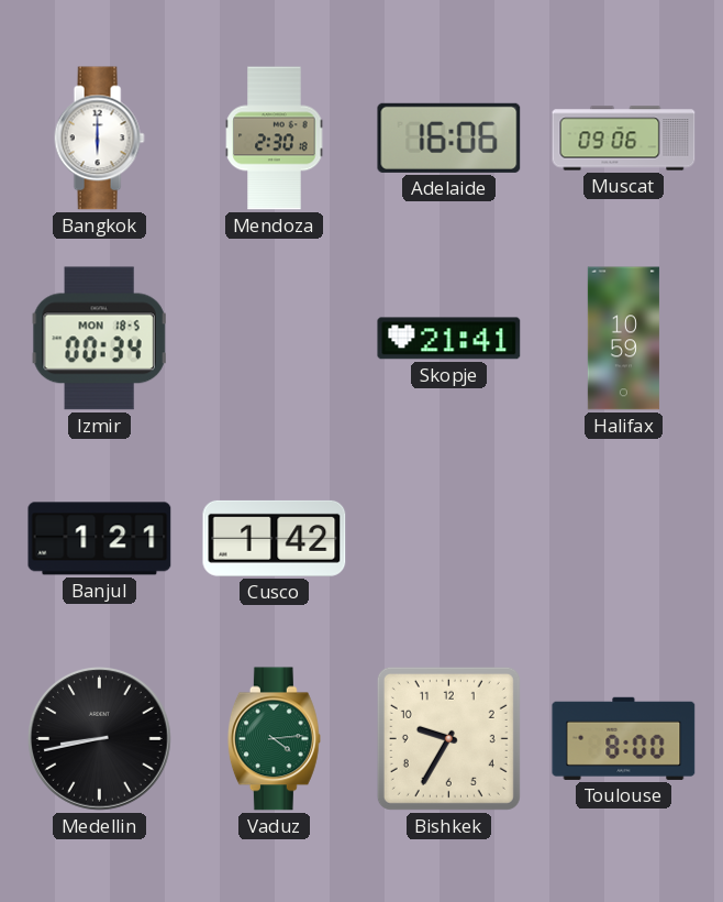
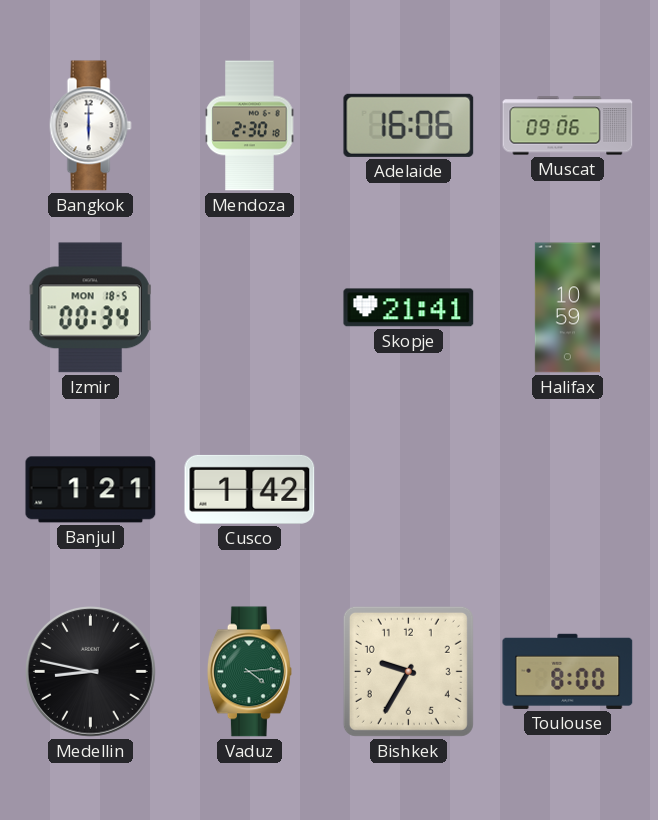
Medellin: 8:43 -> 8:47 (91, 672)
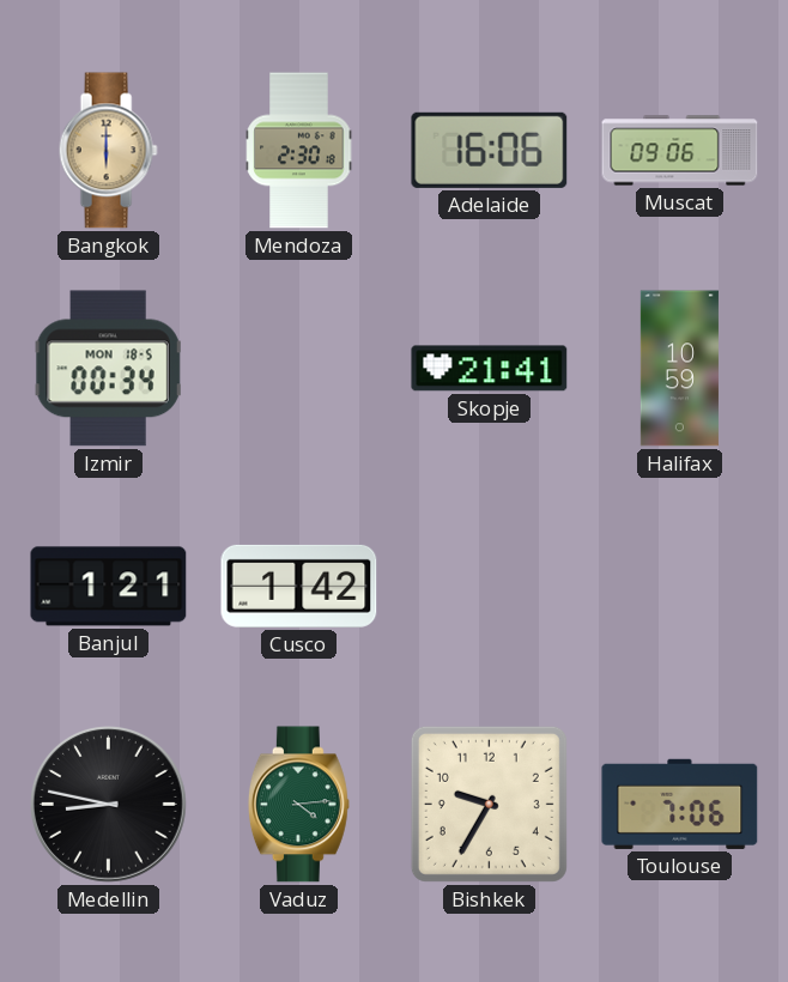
Bangkok dial: white -> champagne (108, 151)
Toulouse: 8:00 -> 7:06 (680, 804)
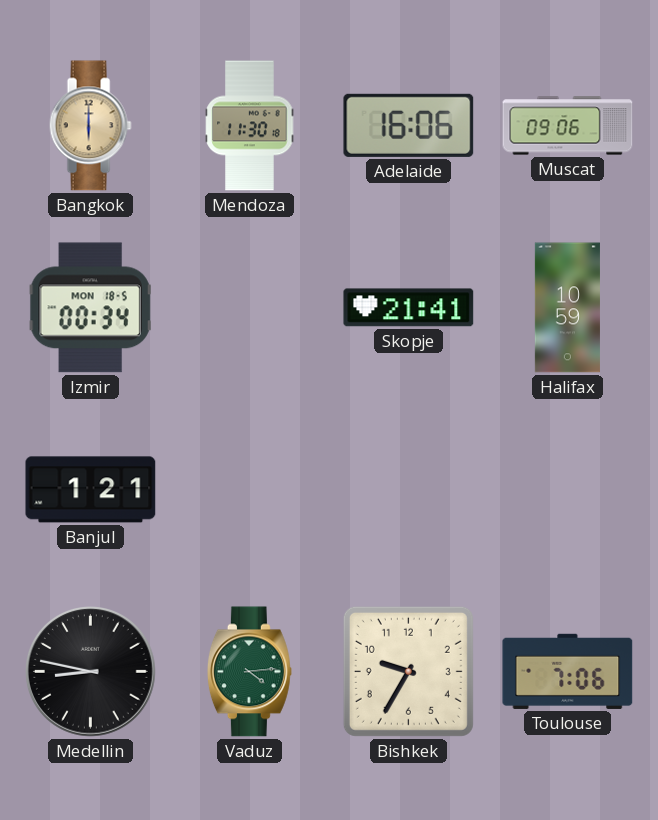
Mendoza: 2:30 -> 11:30 (250, 126)
Cusco: 1:42 -> none (299, 586)
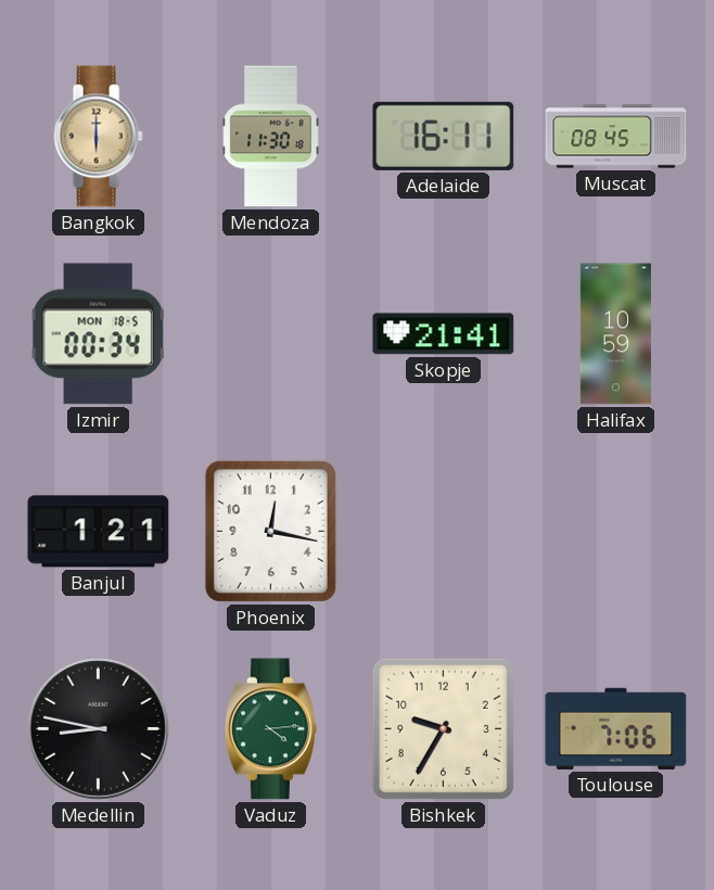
Adelaide: 16:06 -> 16:11 (444, 136)
Muscat: 09:06 -> 08:45 (616, 137)
Phoenix: none -> 12:17 (270, 531)
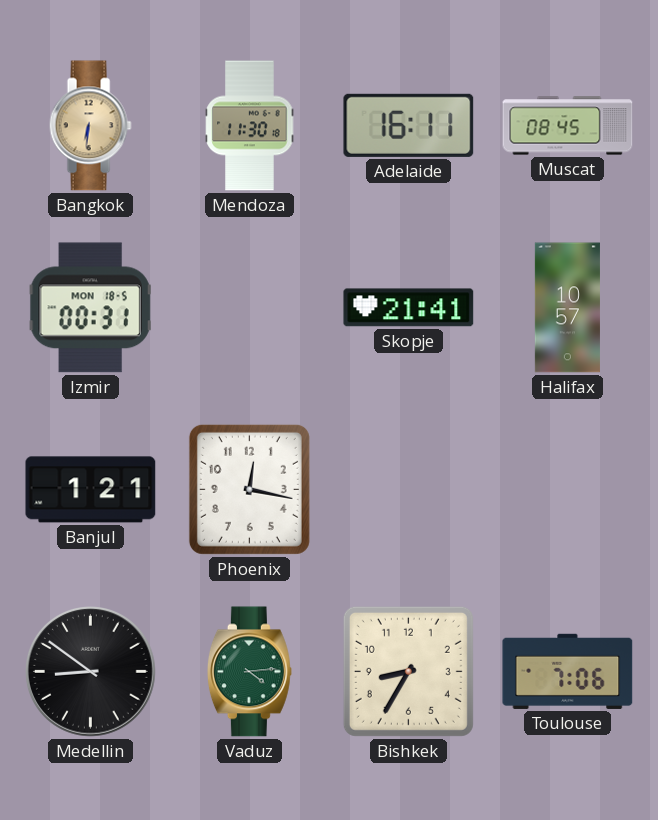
Bangkok: 6:00 -> 6:31 (90, 126)
Izmir: 00:34 -> 00:31 (90, 308)
Halifax: 10:59 -> 10:57 (567, 308)
Medellin: 8:47 -> 8:51 (91, 672)
Bishkek: 9:35 -> 8:35 (408, 671)
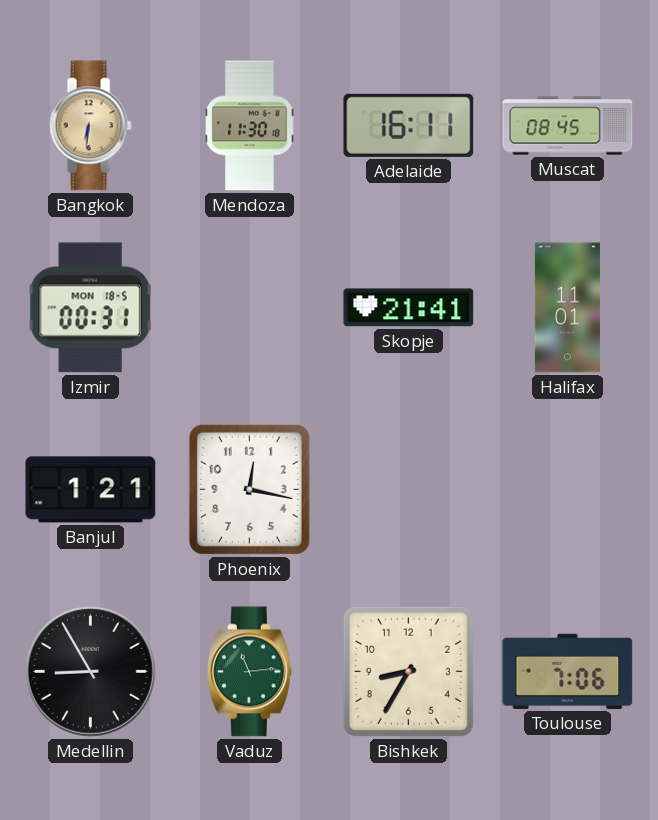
Halifax: 10:57 -> 11:01 (567, 308)
Medellin: 8:51 -> 8:55 (91, 672)
Vaduz: 4:14 -> 11:14 (249, 672)
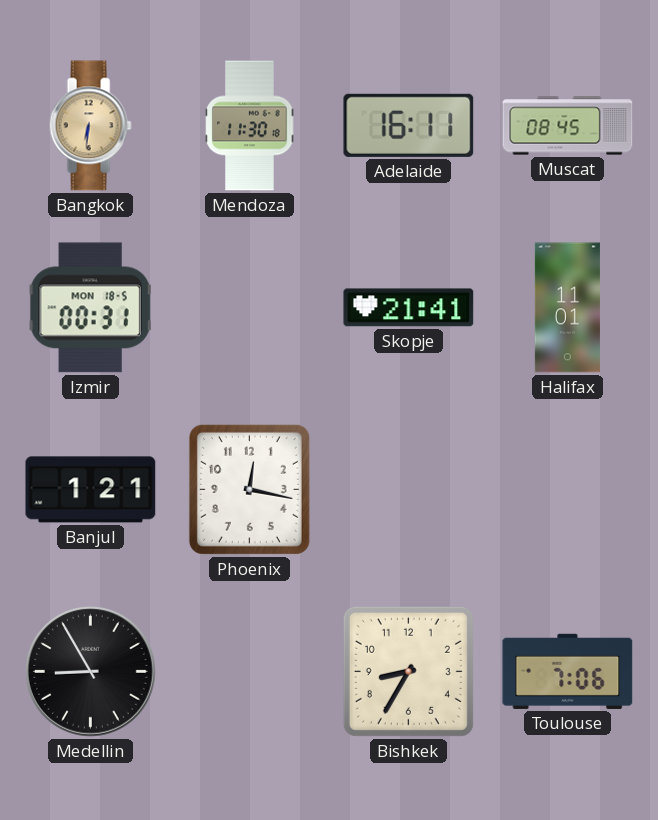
Vaduz: 11:14 -> none (249, 672)
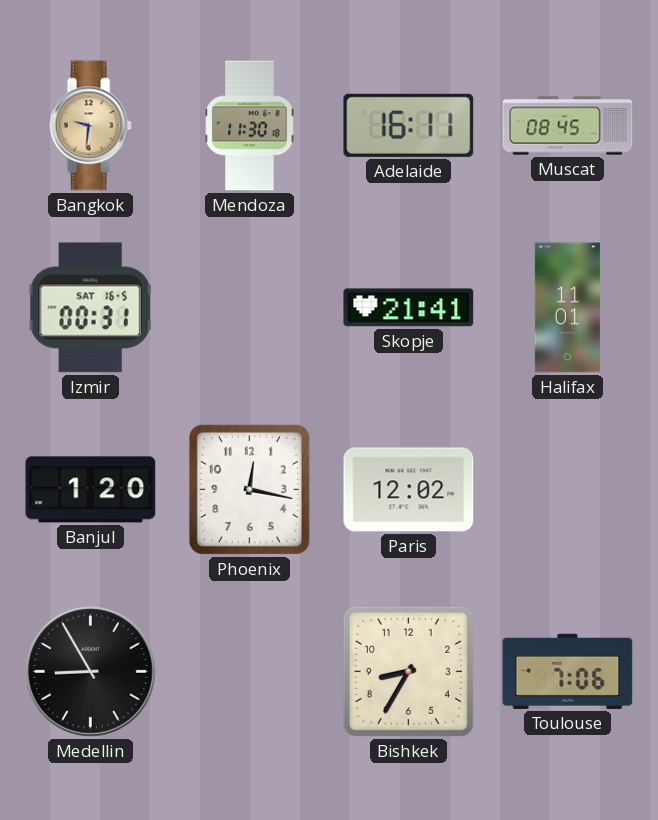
Bangkok: 6:31 -> 9:31 (90, 126)
Izmir date: MON 18-5 -> SAT 16-5 (90, 308)
Banjul: 1:21 -> 1:20 (91, 490)
Paris: none -> 12:02 (409, 490)
